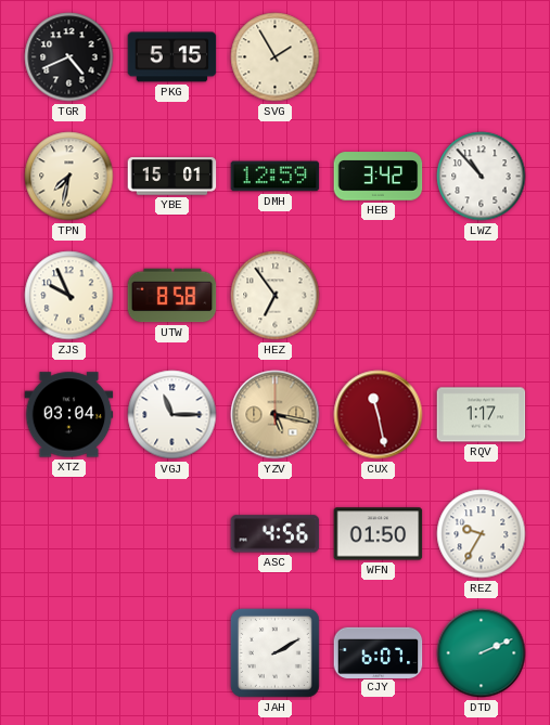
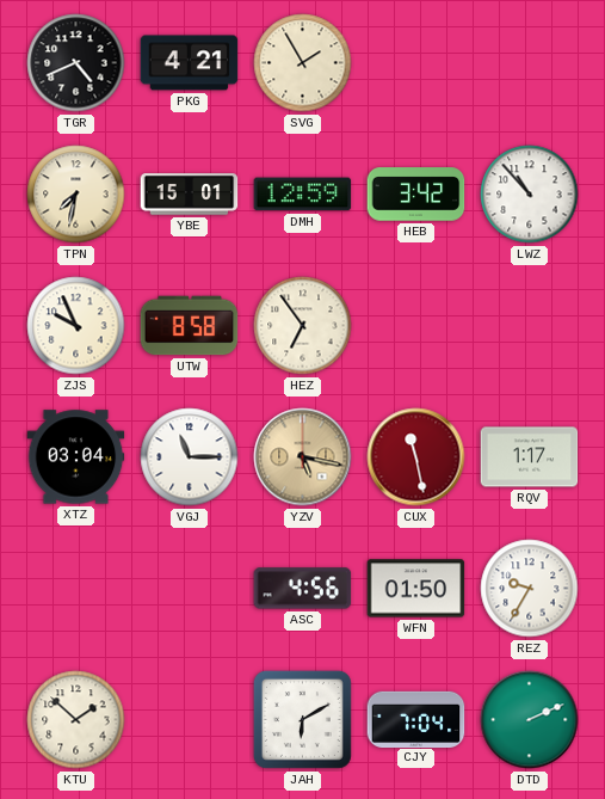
PKG: 5:15 -> 4:21 (190, 63)
KTU: none -> 1:52 (76, 720)
JAH: 2:10 -> 6:10 (302, 719)
CJY: 6:07 -> 7:04 (416, 719)
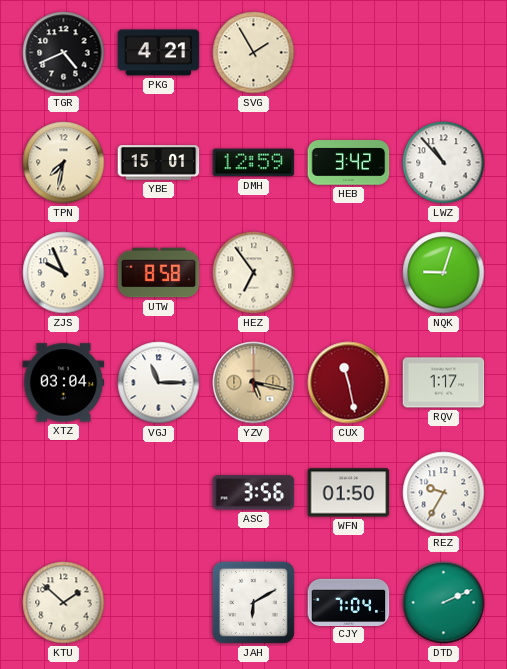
NQK: none -> 9:03 (444, 273)
ASC: 4:56 -> 3:56 (254, 493)
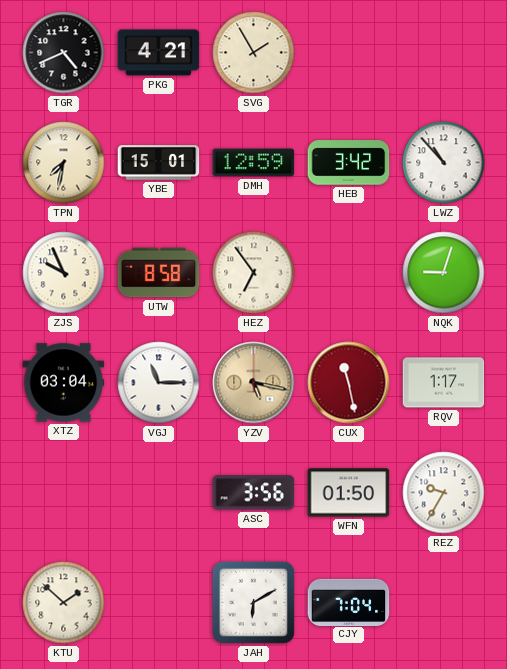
DTD: 2:11 -> none (444, 603)
